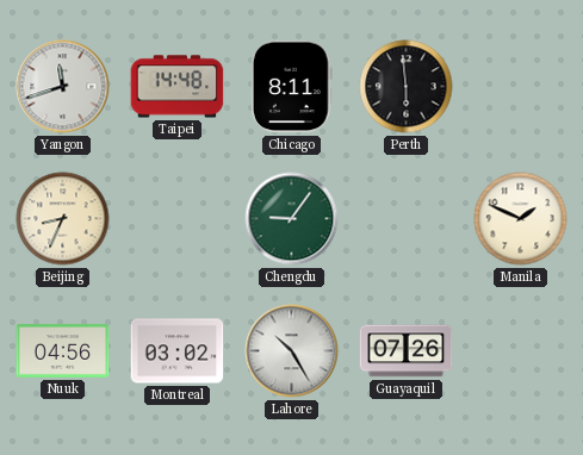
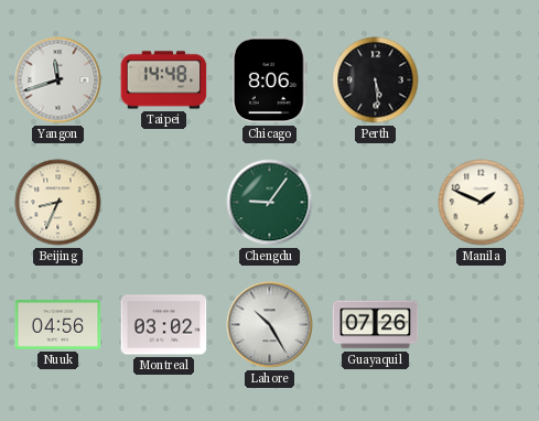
Chicago: 8:11 -> 8:06 (269, 80)
Perth: 5:59 -> 5:29 (376, 80)
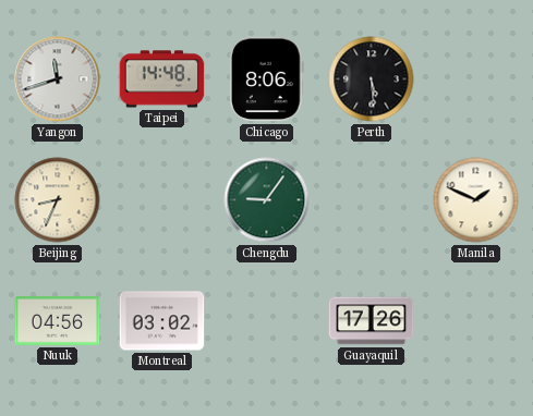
Lahore: 10:25 -> none (270, 325)
Guayaquil: 07:26 -> 17:26 (372, 321)
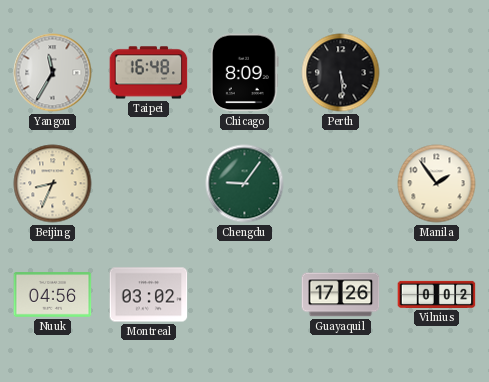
Yangon: 11:42 -> 11:35 (53, 73)
Taipei: 14:48 -> 16:48 (149, 73)
Chicago: 8:06 -> 8:09 (244, 73)
Manila: 1:49 -> 1:54 (437, 184)
Vilnius: none -> 0:02 (437, 294)
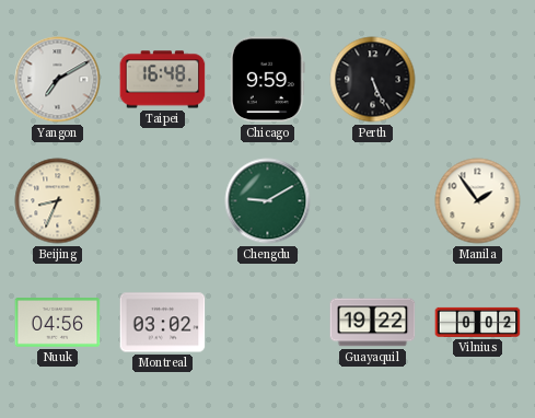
Yangon: 11:35 -> 7:10 (58, 80)
Chicago: 8:09 -> 9:59 (267, 80)
Perth: 5:29 -> 5:26 (373, 80)
Chengdu: 9:06 -> 9:10 (268, 201)
Guayaquil: 17:26 -> 19:22 (373, 323)
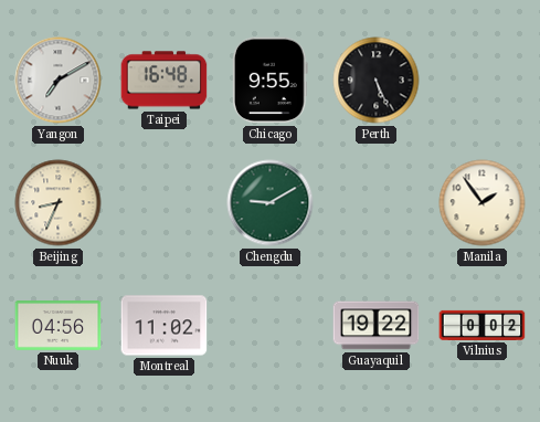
Chicago: 9:59 -> 9:55 (269, 81)
Montreal: 03:02 -> 11:02 (165, 326)
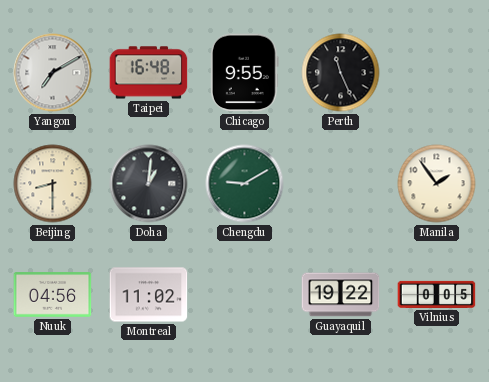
Perth: 5:26 -> 11:26 (341, 73)
Beijing: 8:34 -> 8:30 (53, 184)
Doha: none -> 1:01 (149, 184)
Vilnius: 0:02 -> 0:05 (437, 294)
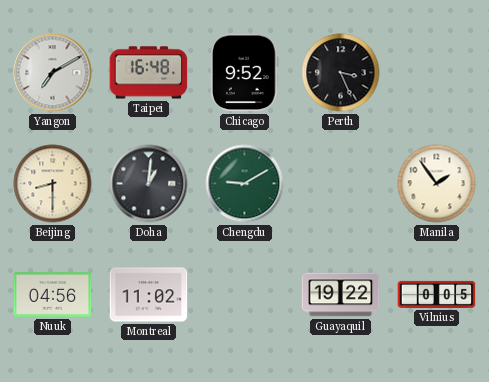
Chicago: 9:55 -> 9:52 (244, 73)
Perth: 11:26 -> 3:26 (341, 73)
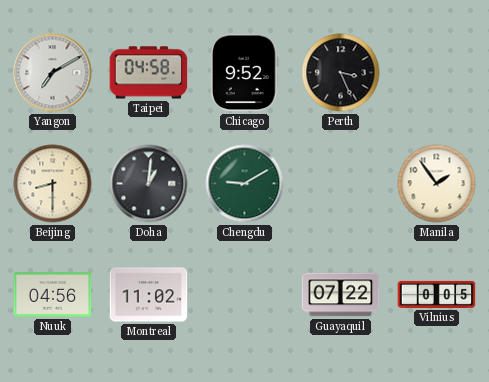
Taipei: 16:48 -> 04:58 (149, 73)
Guayaquil: 19:22 -> 07:22 (341, 295)
